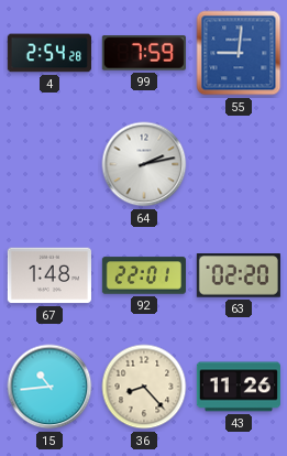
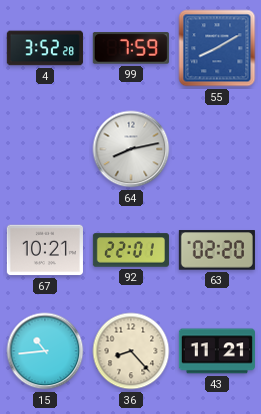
4: 2:54 -> 3:52 (45, 48)
55: 9:01 -> 8:10 (217, 48)
64: 2:13 -> 8:13 (131, 149)
67: 1:48 -> 10:21 (45, 250)
43: 11:26 -> 11:21 (217, 351)
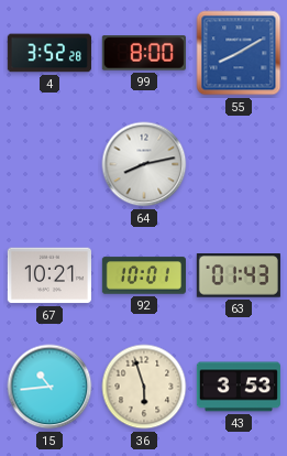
99: 7:59 -> 8:00 (144, 53)
92: 22:01 -> 10:01 (144, 275)
63: 02:20 -> 01:43 (239, 275)
36: 8:23 -> 5:57 (144, 387)
43: 11:21 -> 3:53 (239, 387)
